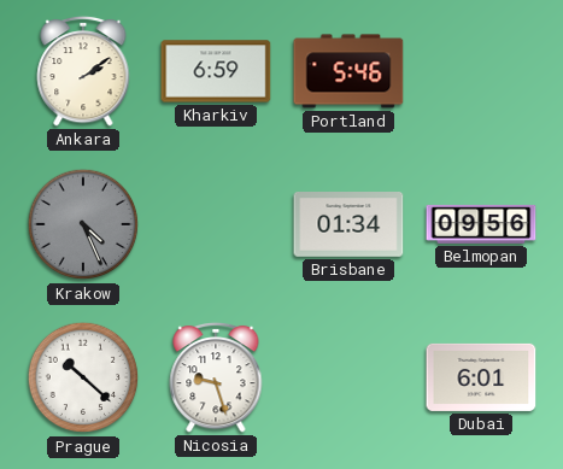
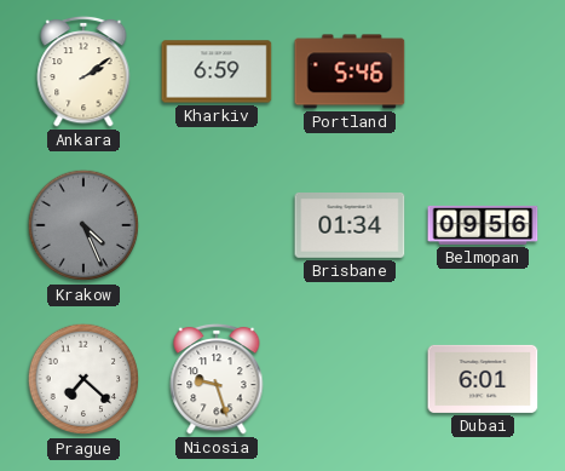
Prague: 10:22 -> 7:22 (83, 379)
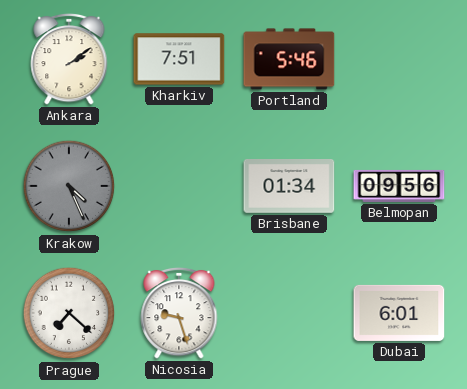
Kharkiv: 6:59 -> 7:51 (179, 59)
